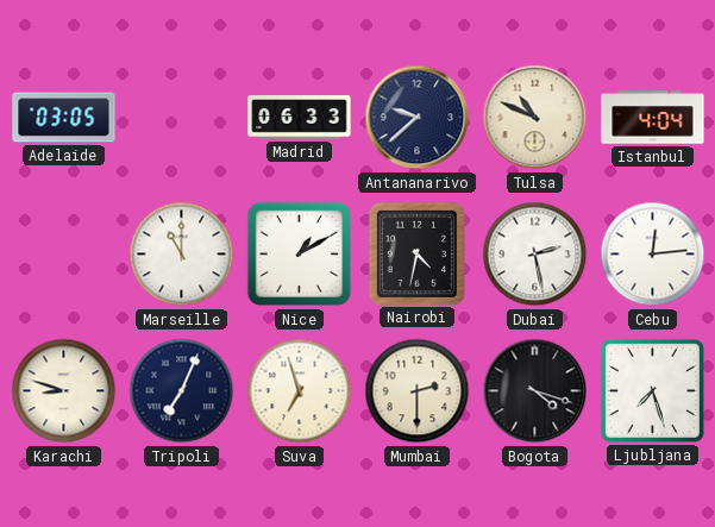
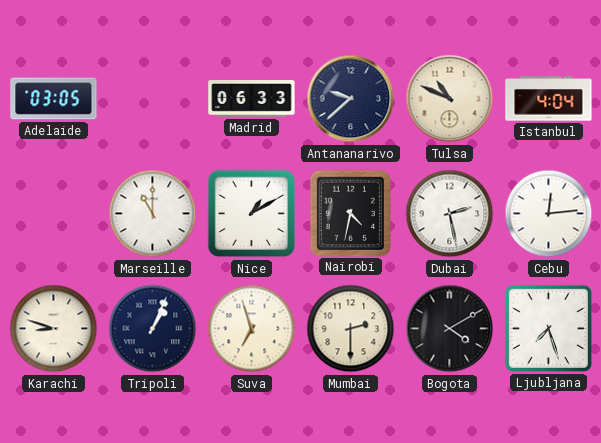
Tripoli: 7:04 -> 1:04 (153, 329)
Bogota: 4:18 -> 4:10 (450, 329)
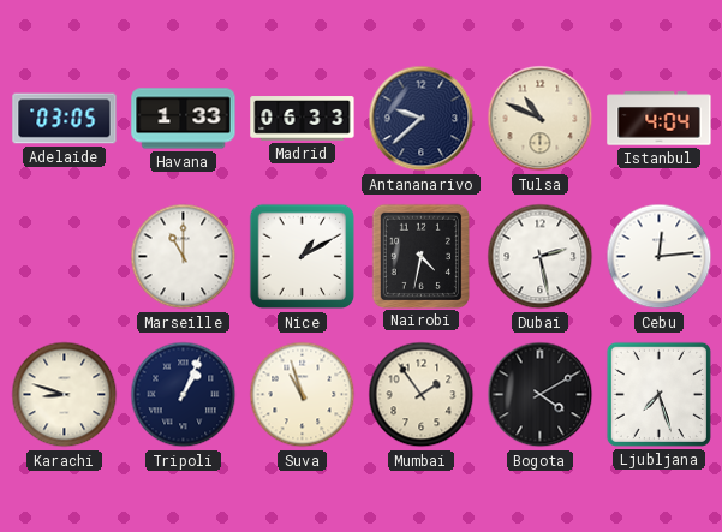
Havana: none -> 1:33 (184, 119)
Suva: 6:57 -> 10:57 (303, 395)
Mumbai: 2:30 -> 1:54 (422, 395)
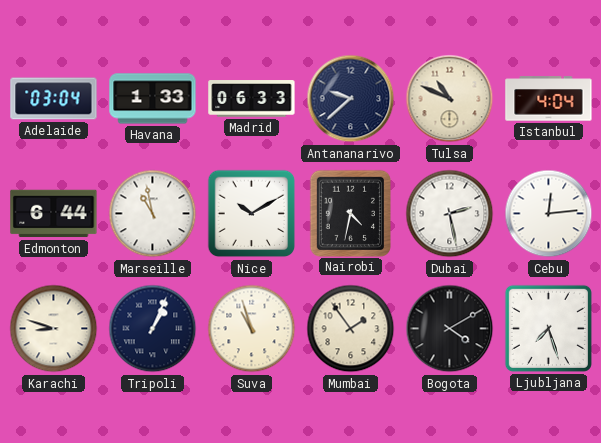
Adelaide: 03:05 -> 03:04 (54, 99)
Edmonton: none -> 6:44 (54, 214)
Marseille: 11:00 -> 10:58 (153, 214)
Nice: 1:10 -> 10:10 (252, 214)
